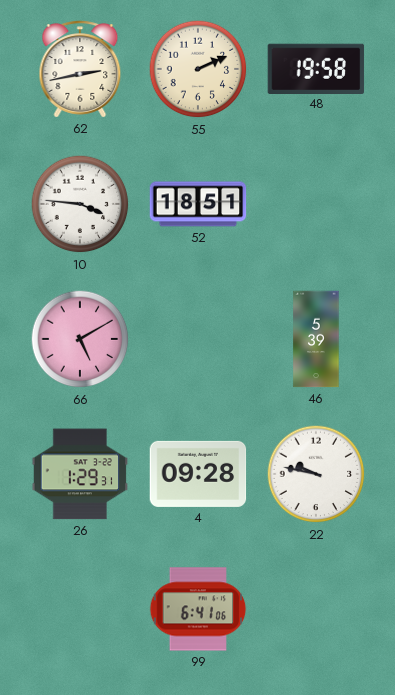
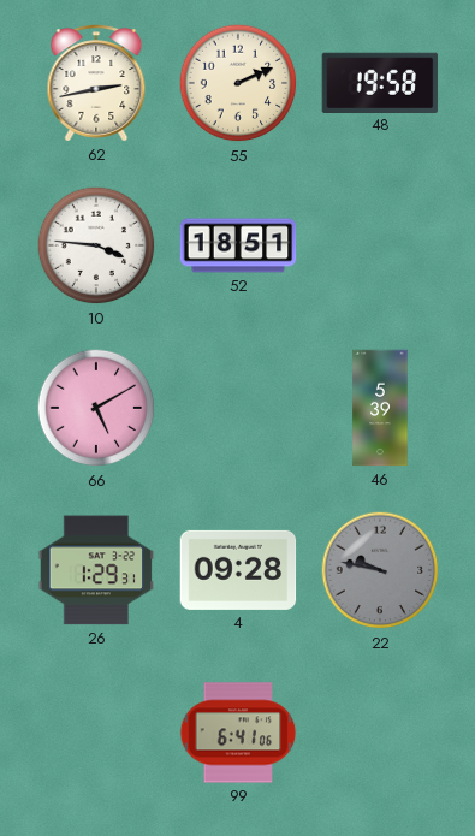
22 dial: white -> grey (380, 570)
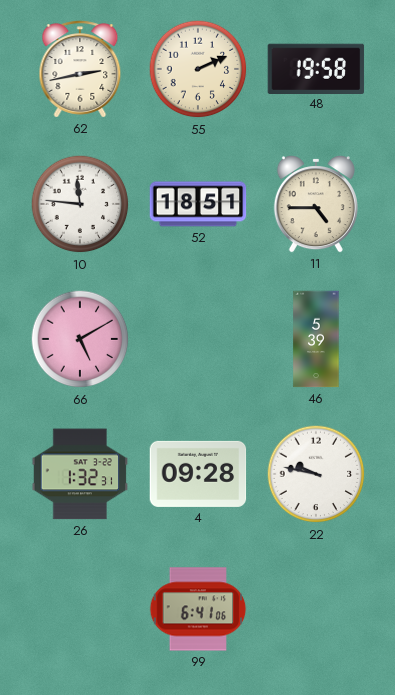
10: 3:46 -> 11:46 (80, 204)
11: none -> 4:45 (316, 205)
26: 1:29 -> 1:32 (80, 474)
22 dial: grey -> white (316, 474)
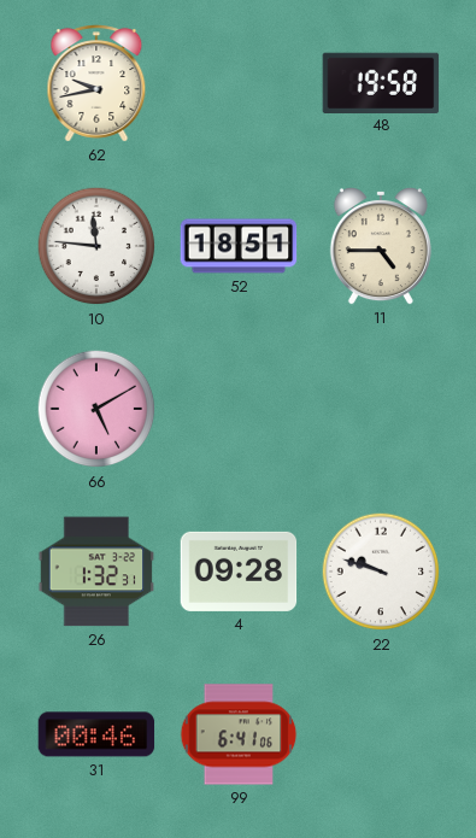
62: 2:43 -> 9:43 (96, 83)
55: 2:11 -> none (198, 69)
46: 5:39 -> none (316, 339)
22: 9:47 -> 9:48 (381, 572)
31: none -> 00:46 (96, 734)
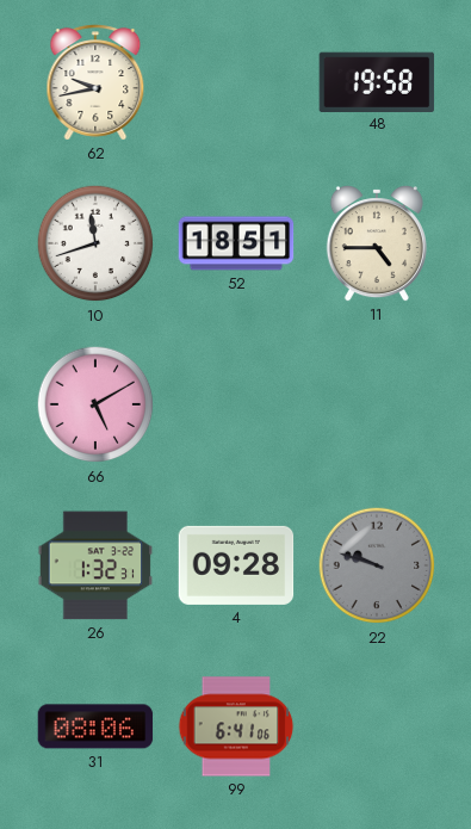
10: 11:46 -> 11:42 (95, 243)
22 dial: white -> grey (377, 565)
31: 00:46 -> 08:06 (95, 726)
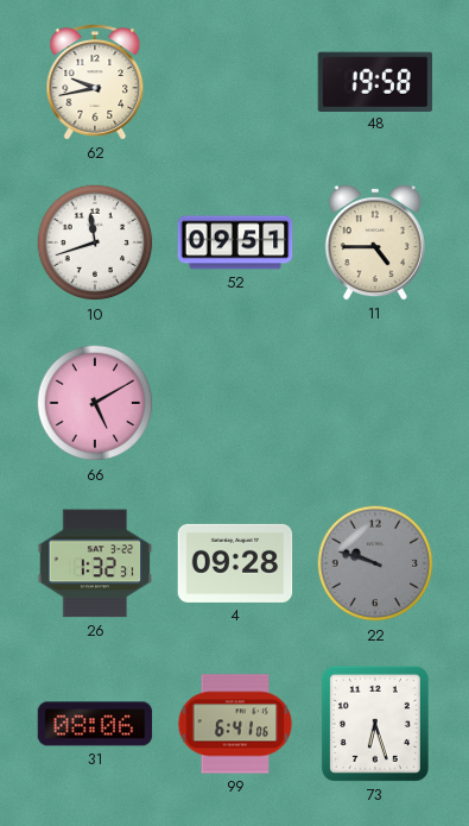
52: 18:51 -> 09:51 (235, 242)
73: none -> 6:27 (375, 724)
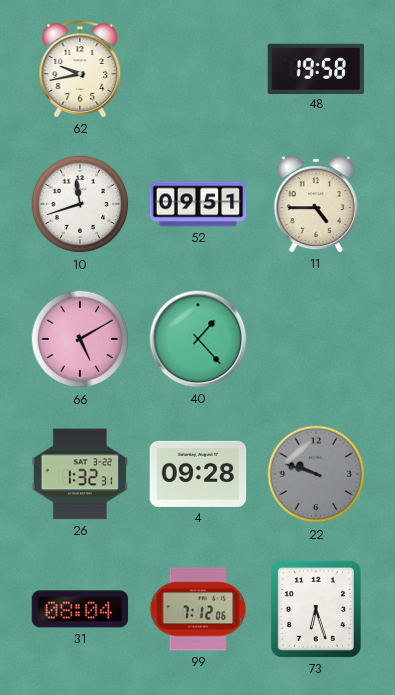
40: none -> 1:23 (198, 339)
31: 08:06 -> 08:04 (80, 609)
99: 6:41 -> 7:12 (198, 609)
